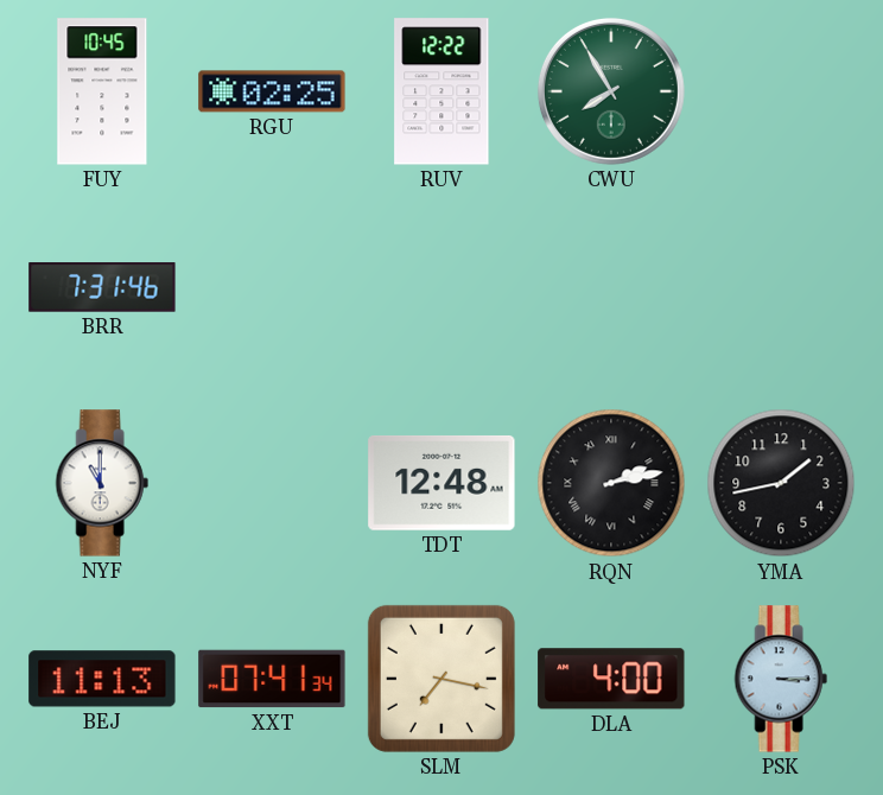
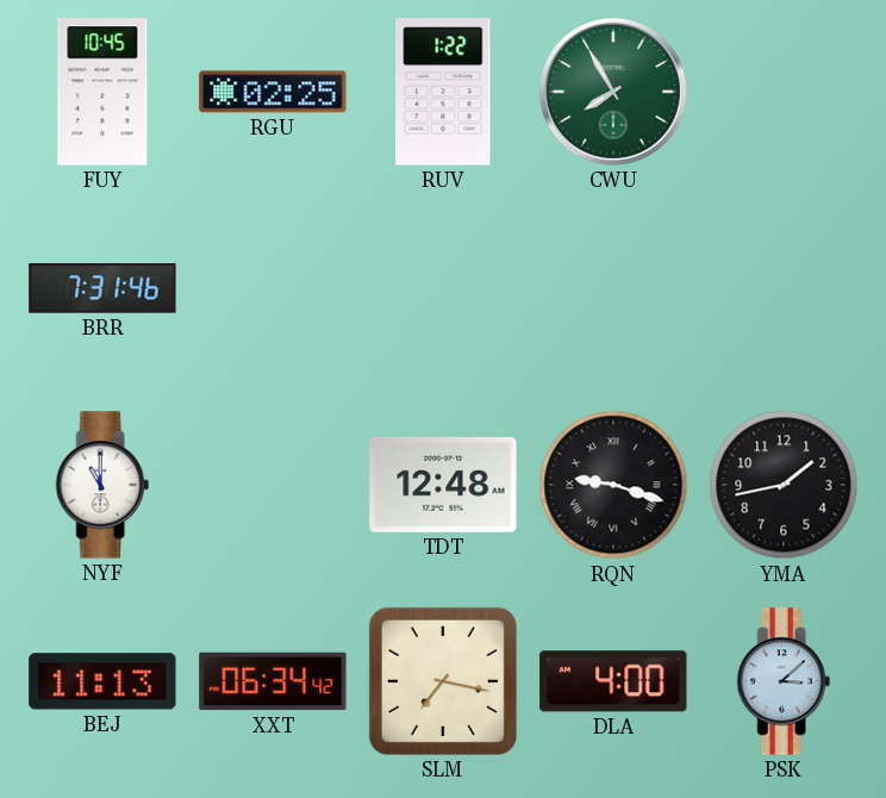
RUV: 12:22 -> 1:22 (443, 92)
RQN: 2:13 -> 9:18 (613, 485)
XXT: 07:41 -> 06:34 (273, 681)
PSK: 3:15 -> 3:08 (784, 681)
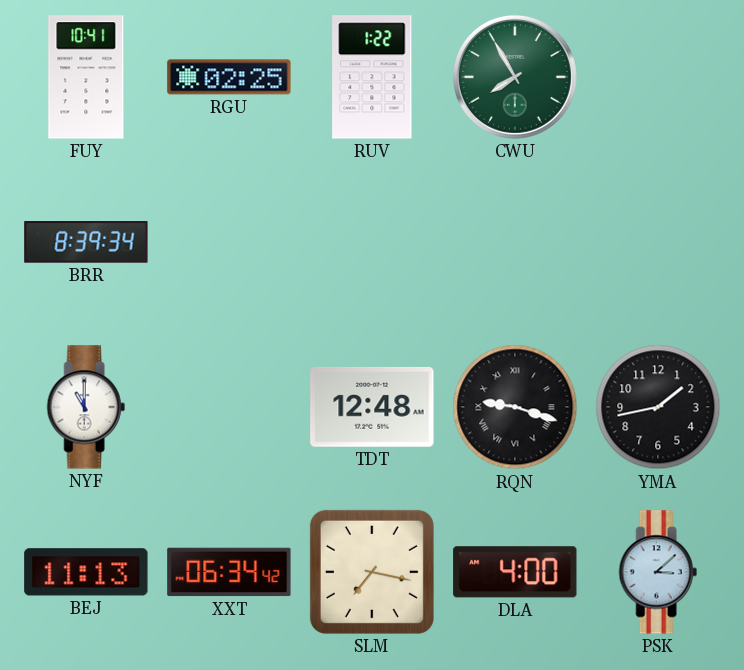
FUY: 10:45 -> 10:41 (86, 77)
BRR: 7:31 -> 8:39 (86, 242)
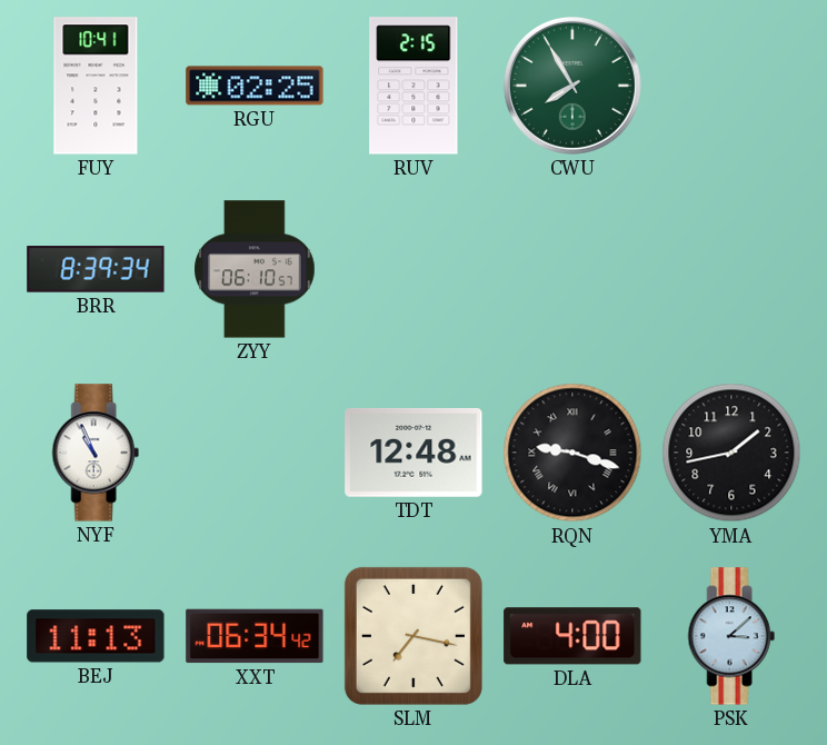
RUV: 1:22 -> 2:15 (413, 86)
ZYY: none -> 06:10 (255, 269)
NYF: 11:00 -> 10:56 (96, 453)
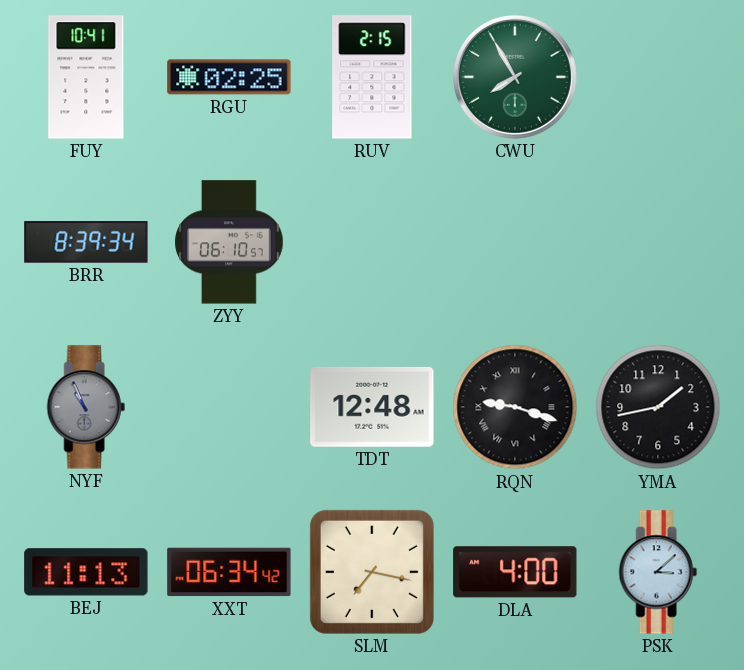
NYF dial: white -> grey (86, 407)
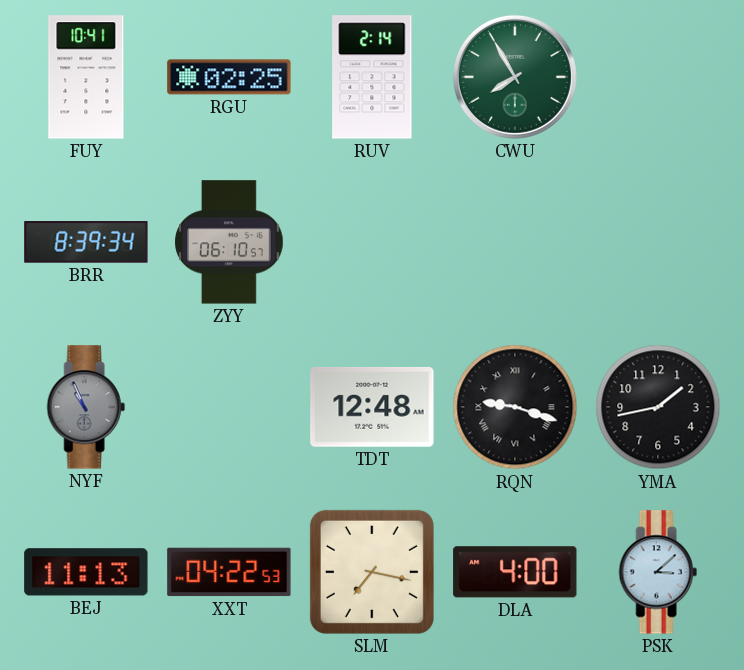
RUV: 2:15 -> 2:14 (372, 77)
XXT: 06:34 -> 04:22 (229, 572)
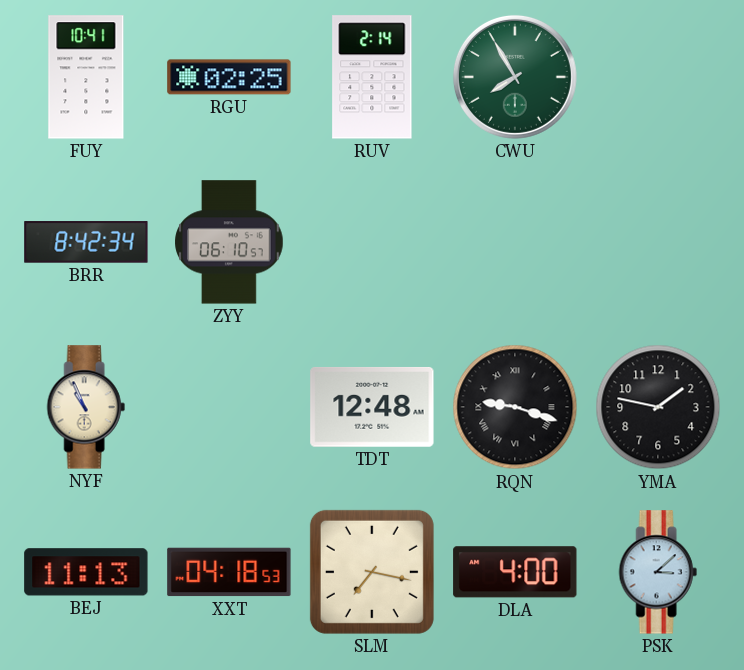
BRR: 8:39 -> 8:42 (86, 242)
NYF dial: grey -> cream (86, 407)
YMA: 1:43 -> 1:47 (658, 407)
XXT: 04:22 -> 04:18 (229, 572)
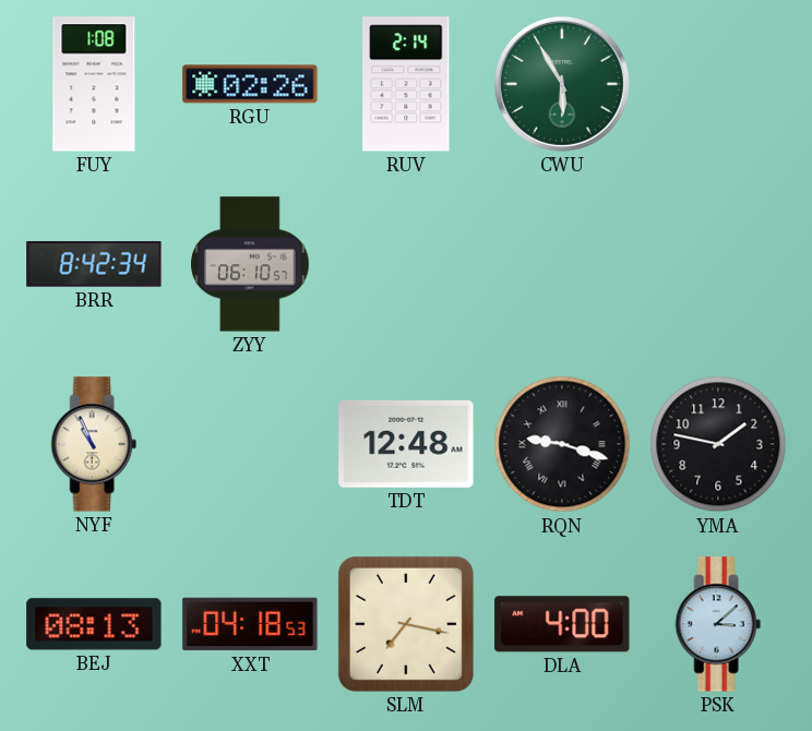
FUY: 10:41 -> 1:08 (94, 84)
RGU: 02:25 -> 02:26 (250, 84)
CWU: 7:55 -> 5:55 (562, 84)
BEJ: 11:13 -> 08:13 (94, 624)
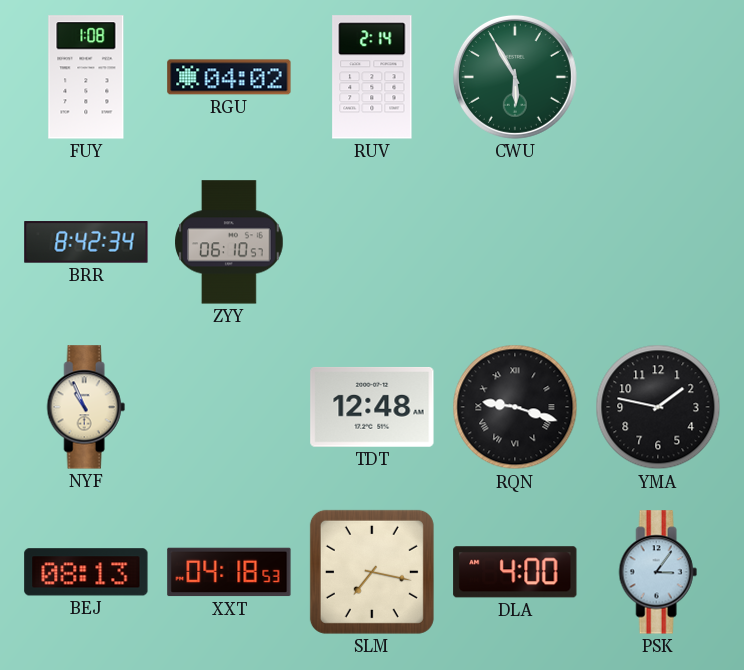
RGU: 02:26 -> 04:02 (229, 77)
PSK: 3:08 -> 3:06 (658, 572)
